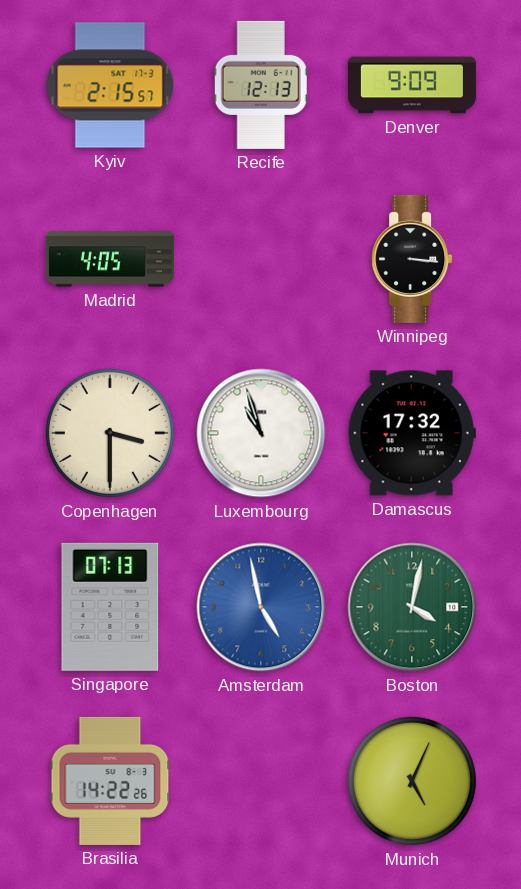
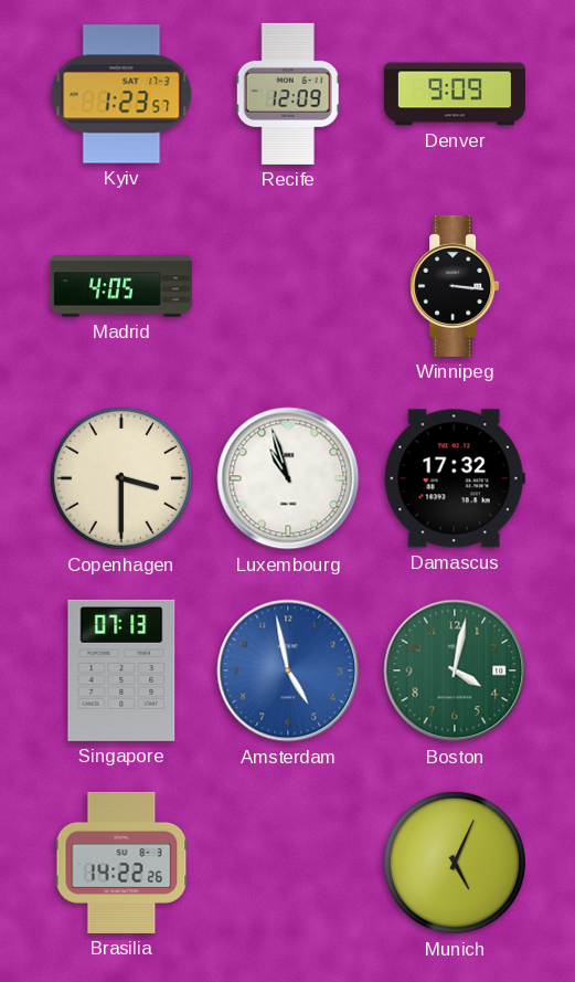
Kyiv: 2:15 -> 1:23 (121, 94)
Recife: 12:13 -> 12:09 (288, 94)
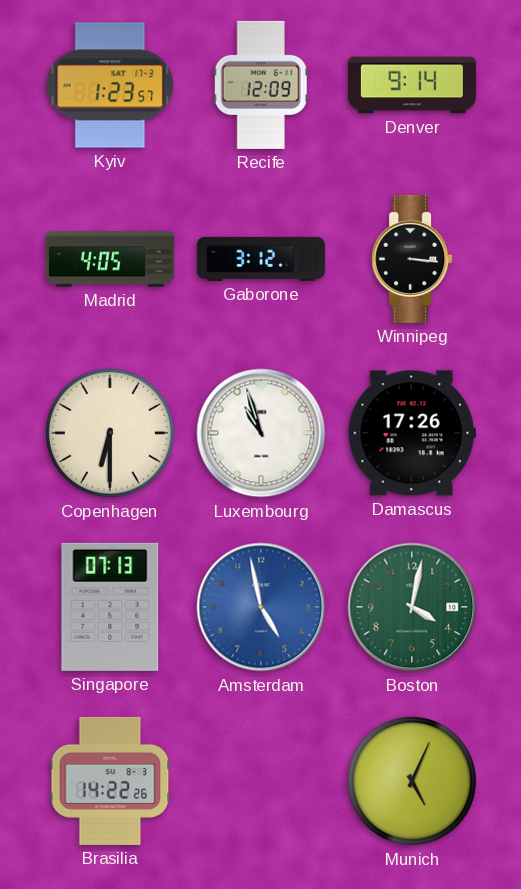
Denver: 9:09 -> 9:14 (412, 85)
Gaborone: none -> 3:12 (261, 259)
Copenhagen: 3:30 -> 6:30 (110, 433)
Damascus: 17:32 -> 17:26 (412, 433)
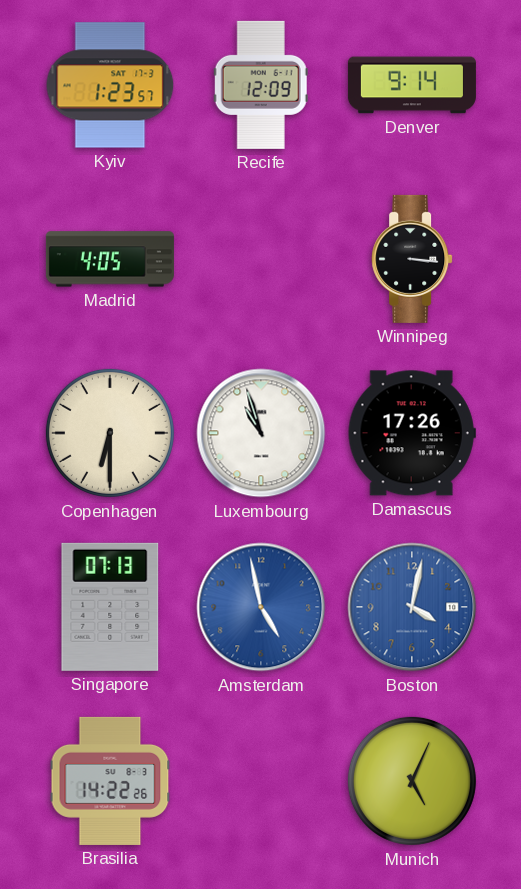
Gaborone: 3:12 -> none (261, 259)
Boston dial: green -> blue (412, 607)
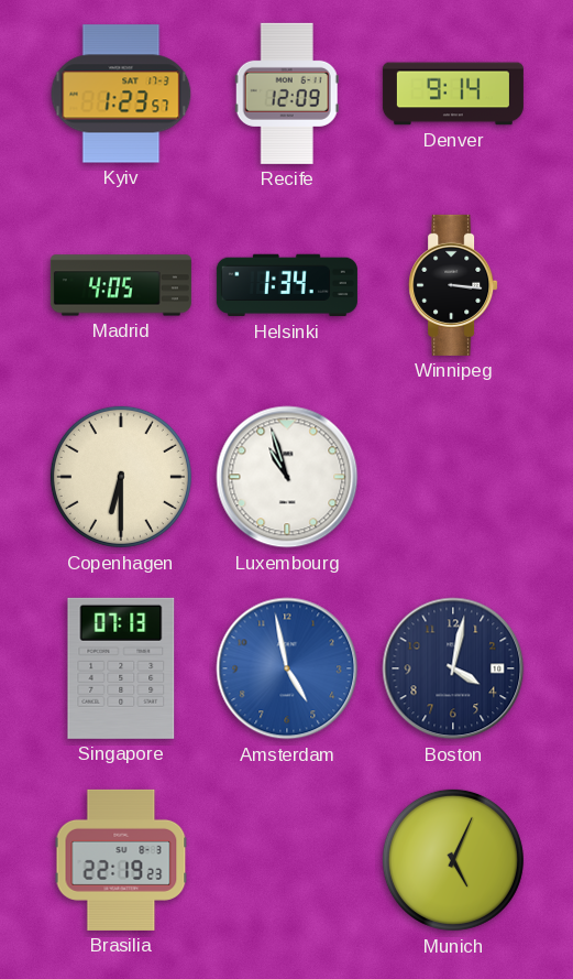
Helsinki: none -> 1:34 (287, 285)
Damascus: 17:26 -> none (412, 433)
Boston dial: blue -> navy (453, 668)
Brasilia: 14:22 -> 22:19 (121, 860)
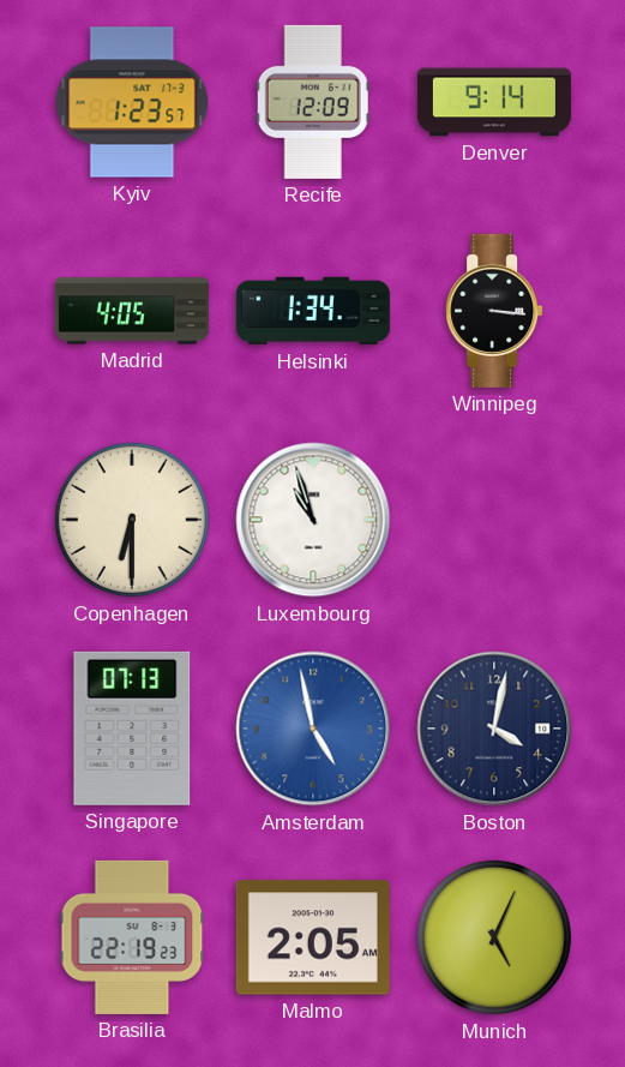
Malmo: none -> 2:05 (313, 937)
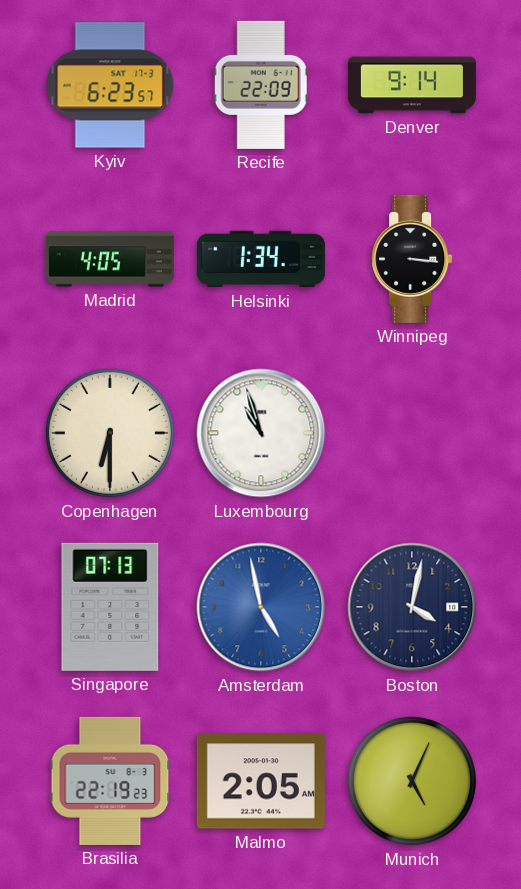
Kyiv: 1:23 -> 6:23 (110, 85)
Recife: 12:09 -> 22:09 (261, 85)
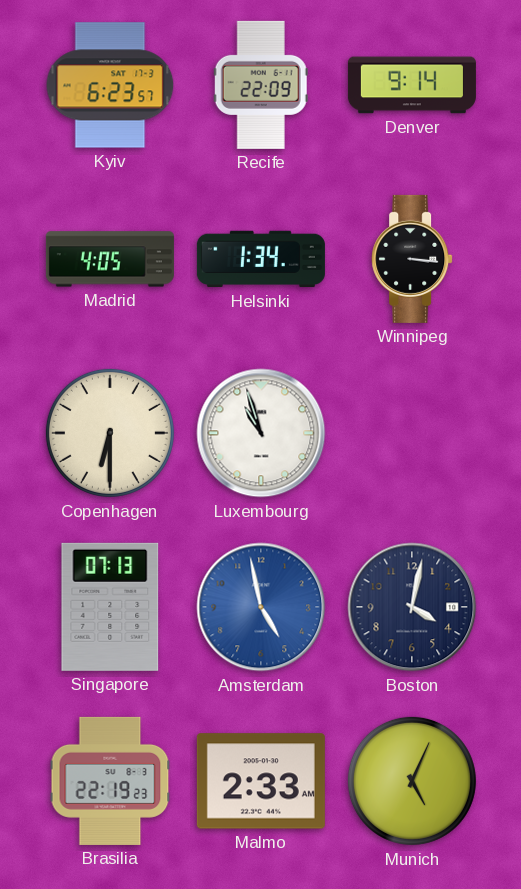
Malmo: 2:05 -> 2:33 (261, 781)
